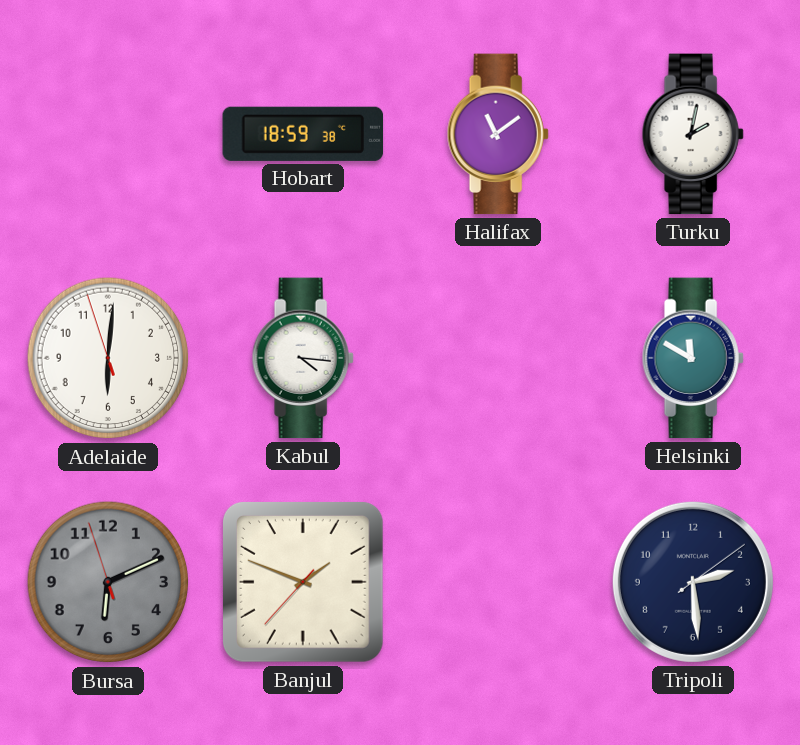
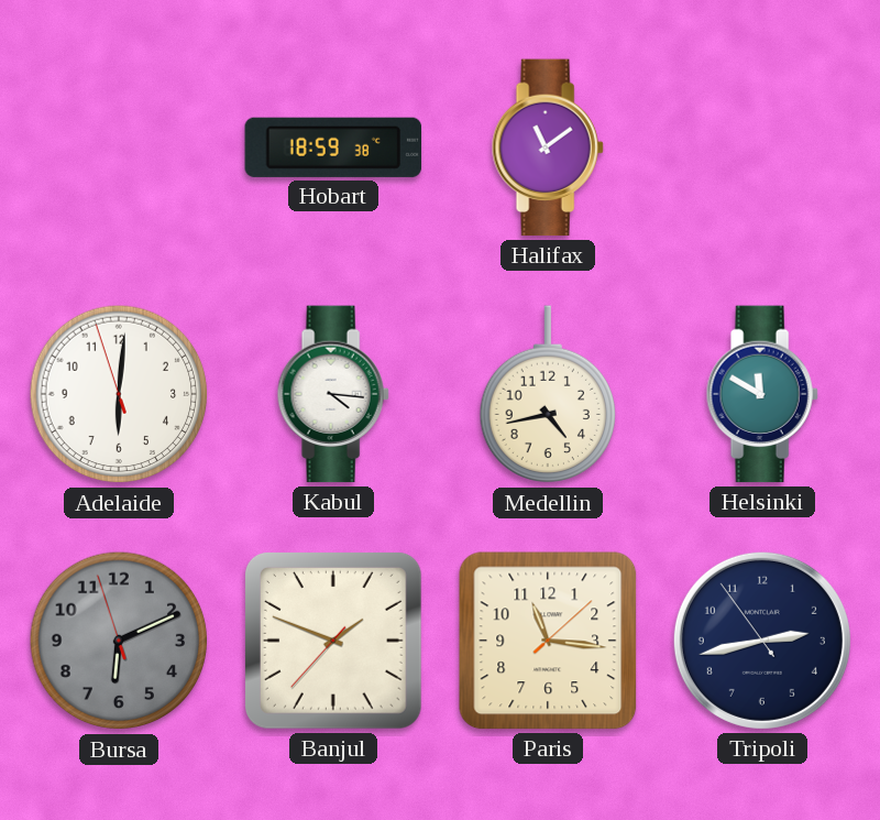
Turku: 2:02 -> none (693, 134)
Medellin: none -> 4:43 (547, 395)
Paris: none -> 11:16 (548, 641)
Tripoli: 2:29 -> 2:42 (762, 641)
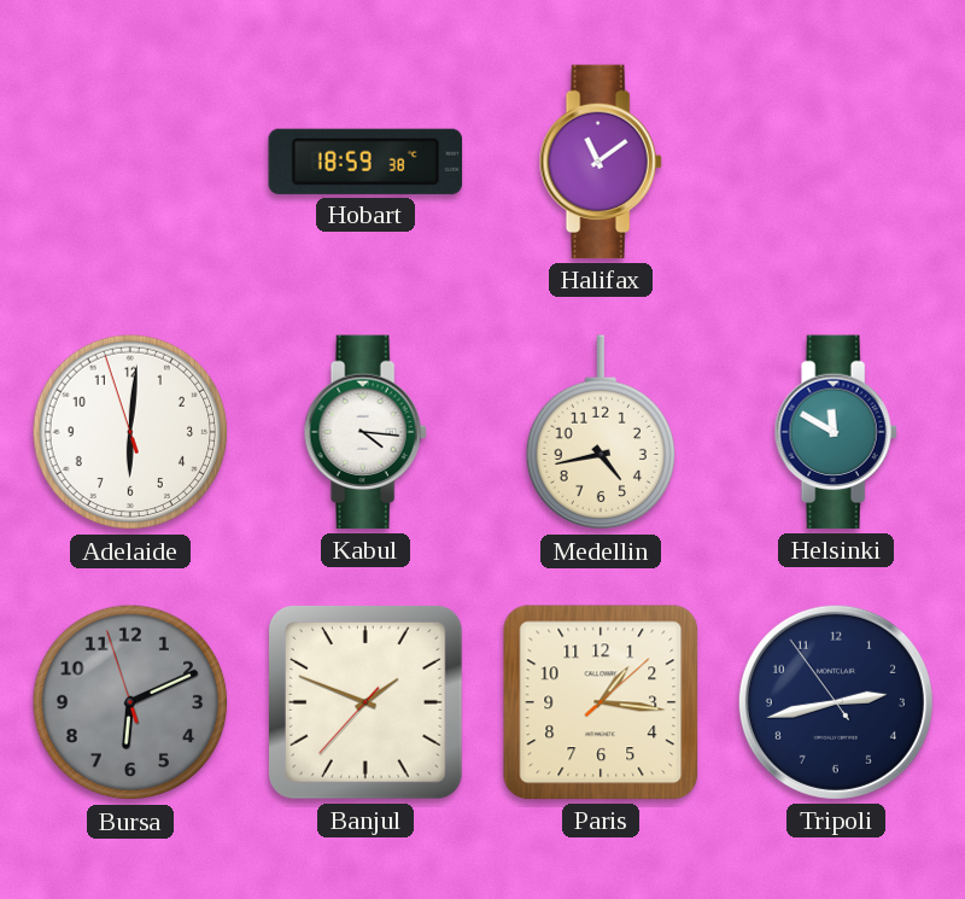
Paris: 11:16 -> 1:16 (601, 702)
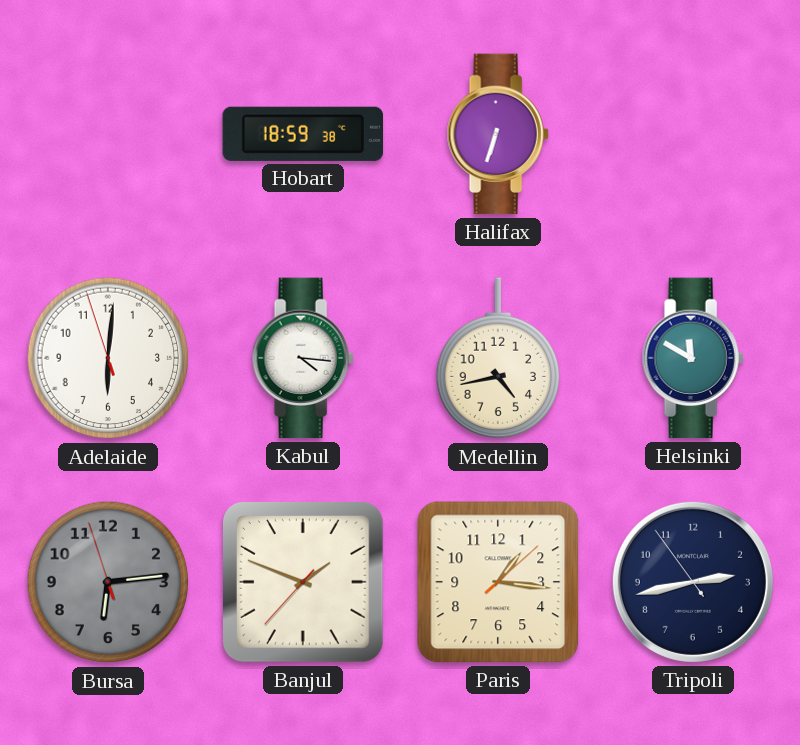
Halifax: 11:09 -> 6:33 (498, 134)
Bursa: 6:10 -> 6:13 (108, 582)
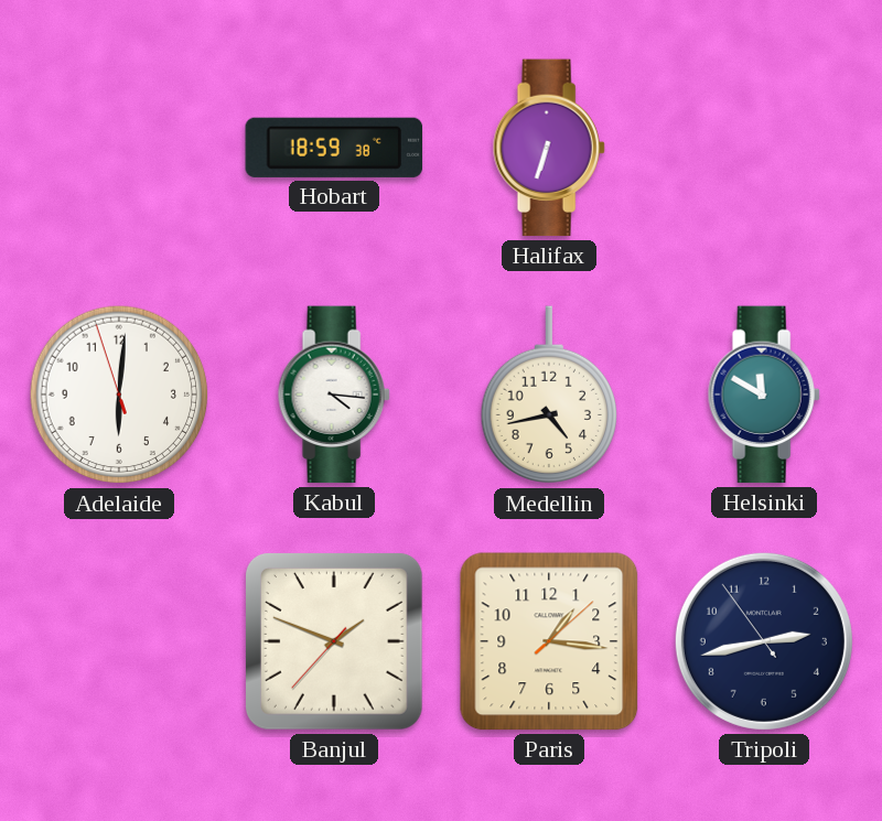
Bursa: 6:13 -> none (108, 582)
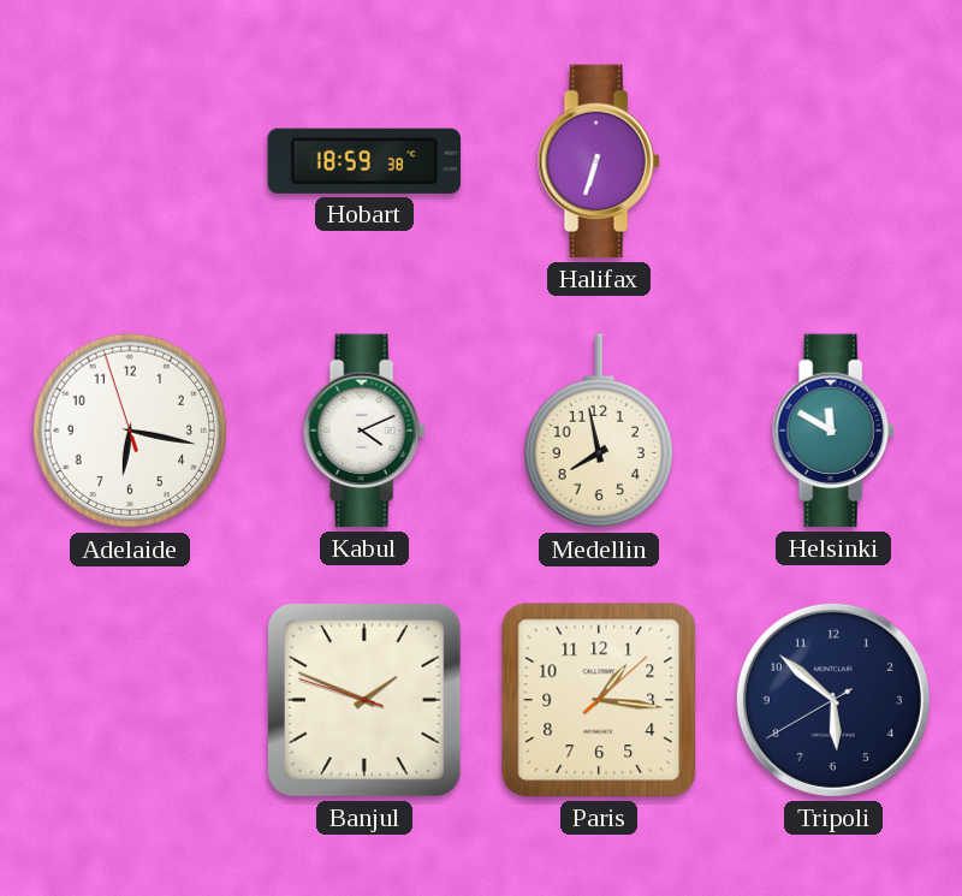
Adelaide: 6:00 -> 6:16 (130, 431)
Kabul: 4:16 -> 4:11 (364, 431)
Medellin: 4:43 -> 7:58 (598, 432)
Banjul: 1:48:37 -> 1:48:48 (364, 700)
Tripoli: 2:42 -> 5:51 (833, 700)
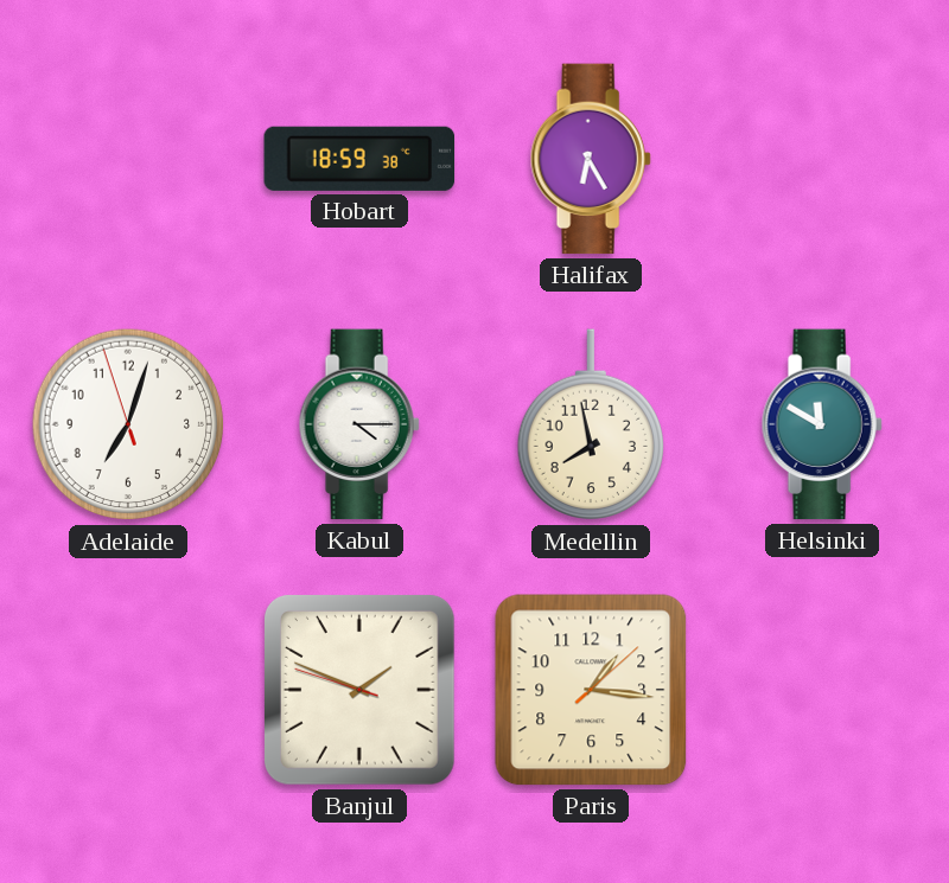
Halifax: 6:33 -> 6:25 (591, 159)
Adelaide: 6:16 -> 7:02 (128, 424)
Kabul: 4:11 -> 4:15 (359, 424)
Tripoli: 5:51 -> none (833, 700)
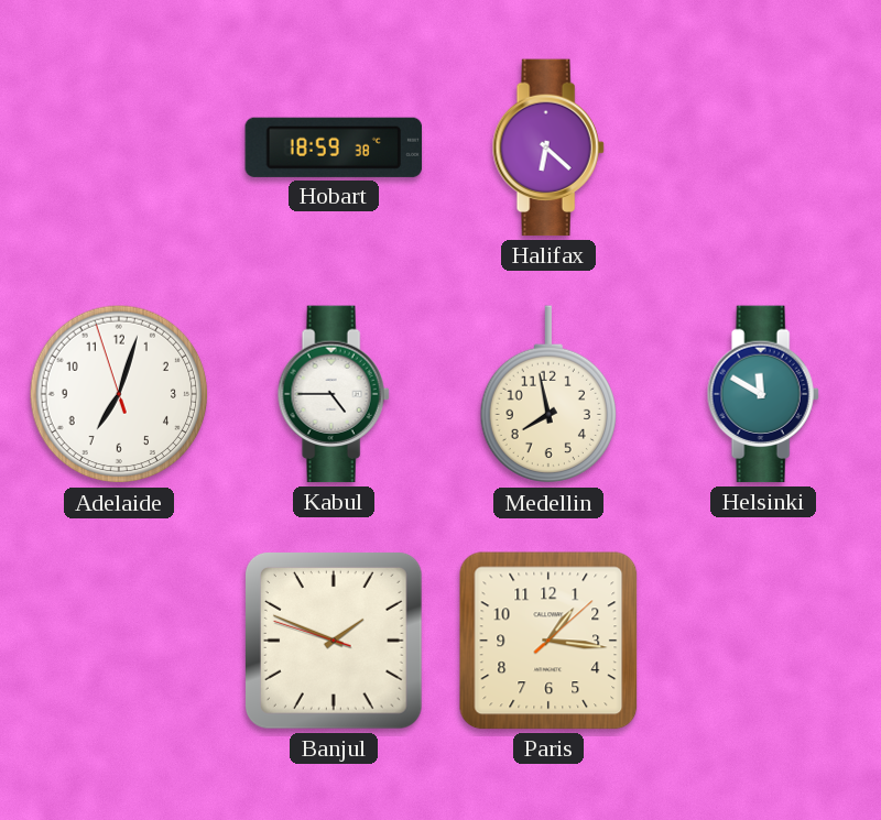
Halifax: 6:25 -> 6:22 (548, 147)
Kabul: 4:15 -> 4:45 (334, 394)
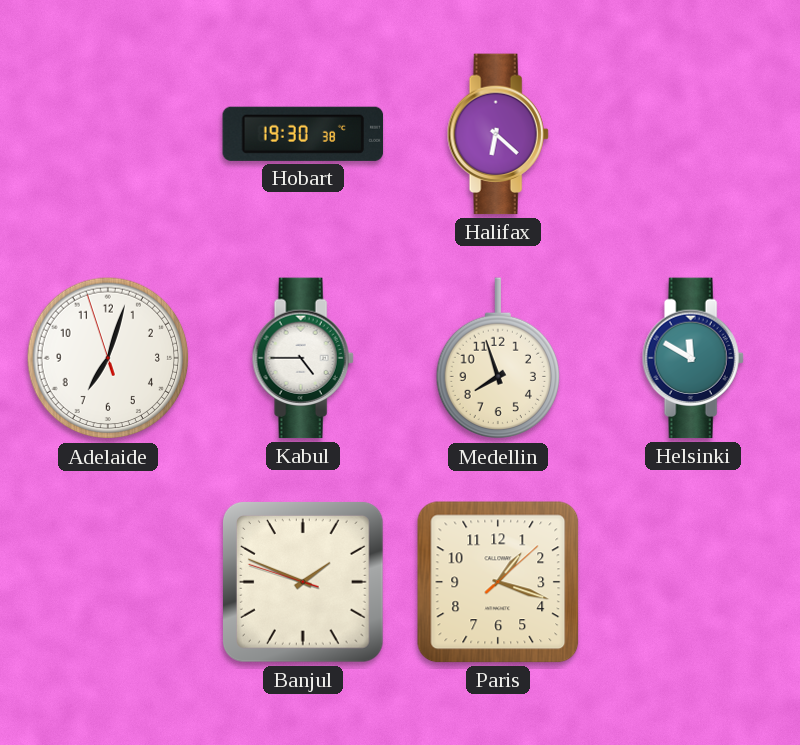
Hobart: 18:59 -> 19:30 (303, 134)
Medellin: 7:58 -> 7:57 (497, 359)
Paris: 1:16 -> 1:18 (498, 582)
